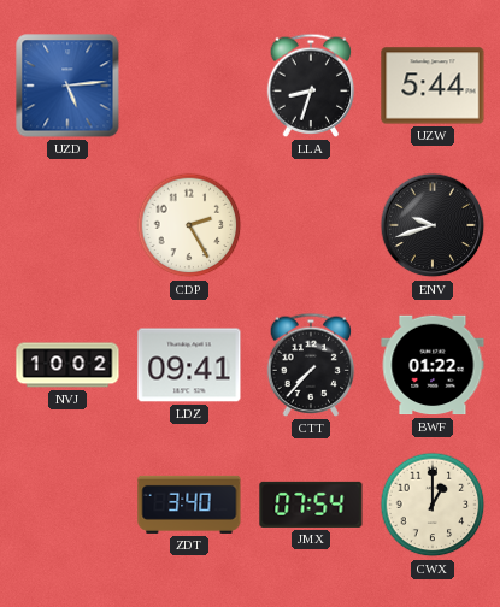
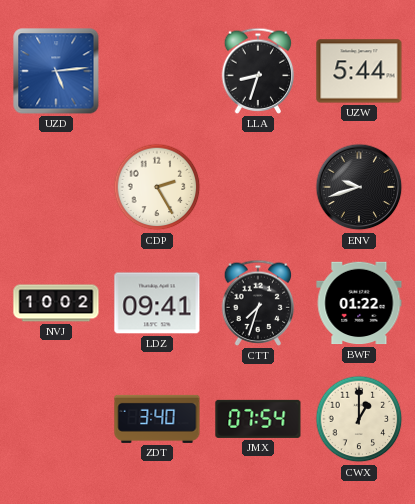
CTT: 7:37 -> 7:33 (258, 303)
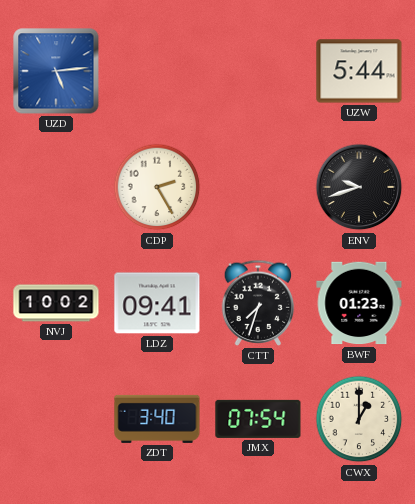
LLA: 8:33 -> none (258, 71)
BWF: 01:22 -> 01:23 (359, 303)
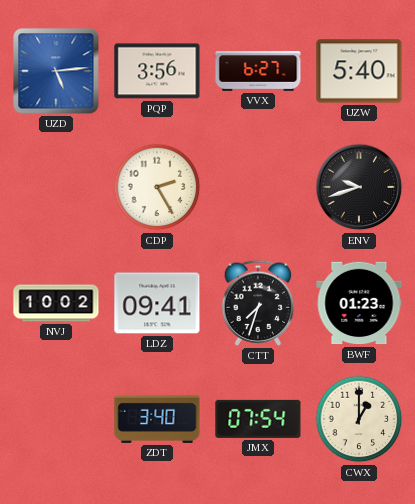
PQP: none -> 3:56 (157, 71)
VVX: none -> 6:27 (258, 71)
UZW: 5:44 -> 5:40 (359, 71)
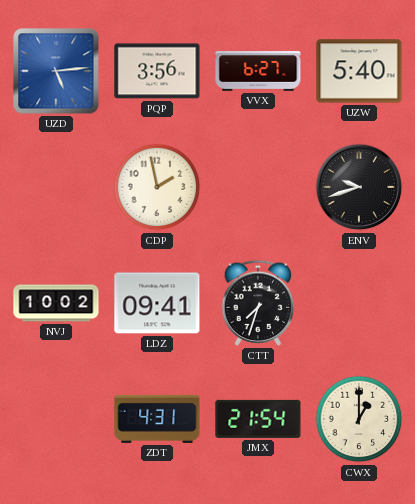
CDP: 2:25 -> 1:58 (157, 187)
BWF: 01:23 -> none (359, 303)
ZDT: 3:40 -> 4:31 (157, 419)
JMX: 07:54 -> 21:54 (258, 419)
